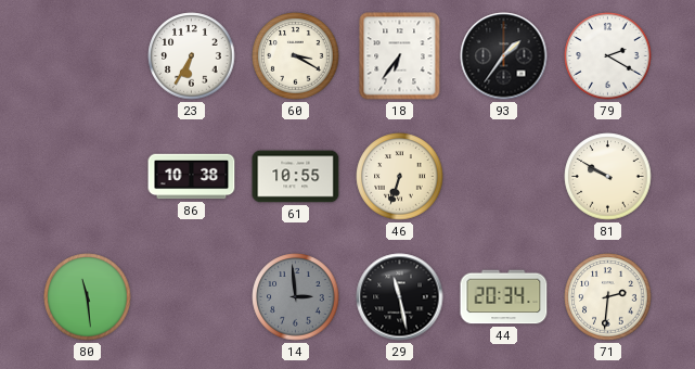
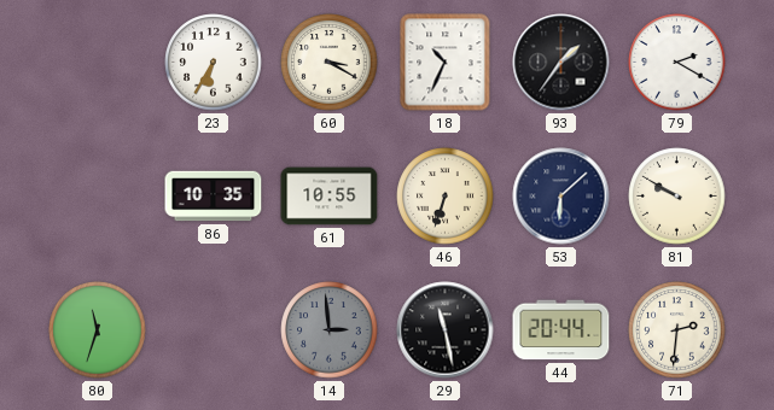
18: 6:36 -> 10:34 (446, 63)
86: 10:38 -> 10:35 (214, 197)
53: none -> 6:08 (561, 197)
80: 11:29 -> 11:33 (98, 330)
44: 20:34 -> 20:44 (561, 330)
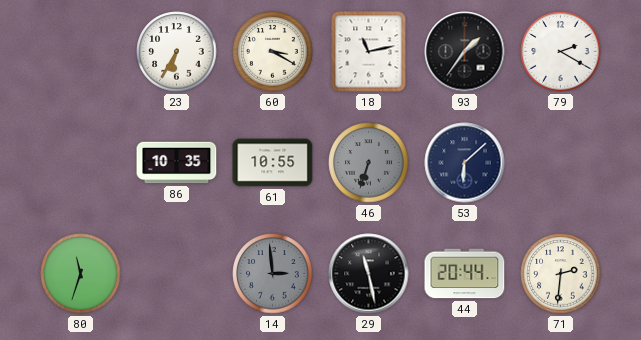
18: 10:34 -> 11:13 (369, 52)
46 dial: cream -> grey (369, 163)
81: 9:50 -> none (677, 197)
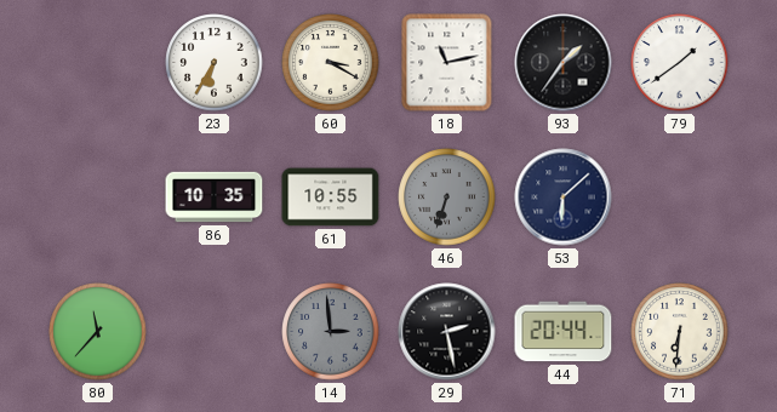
79: 2:20 -> 1:39 (680, 63)
80: 11:33 -> 11:37 (98, 332)
29: 11:28 -> 2:28 (447, 332)
71: 2:31 -> 6:31 (680, 332)
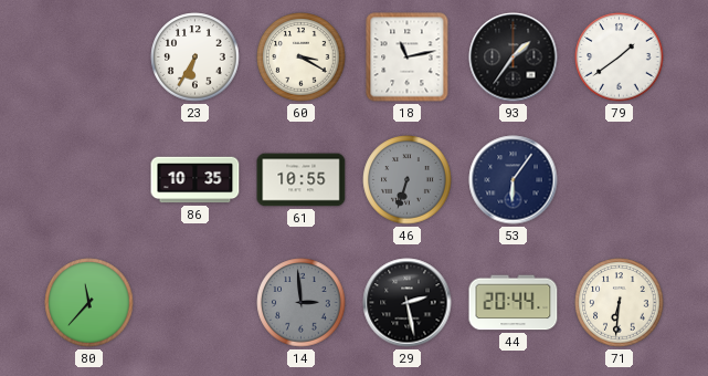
53: 6:08 -> 6:06 (514, 180)
